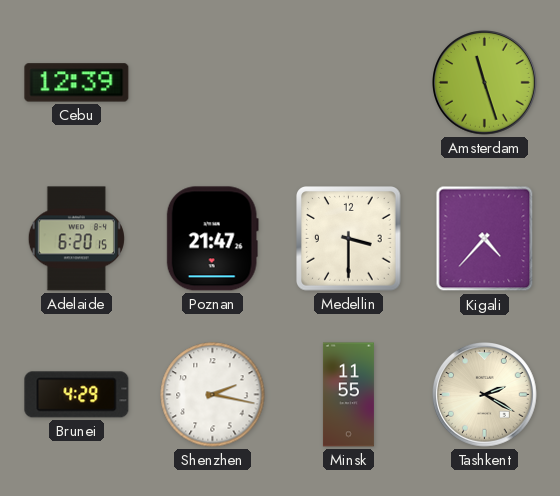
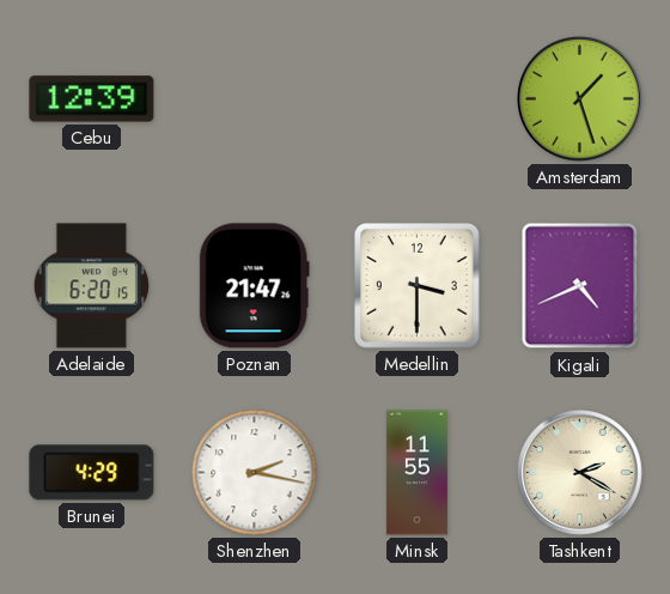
Amsterdam: 11:27 -> 1:27 (580, 99)
Kigali: 4:37 -> 4:41 (580, 286)
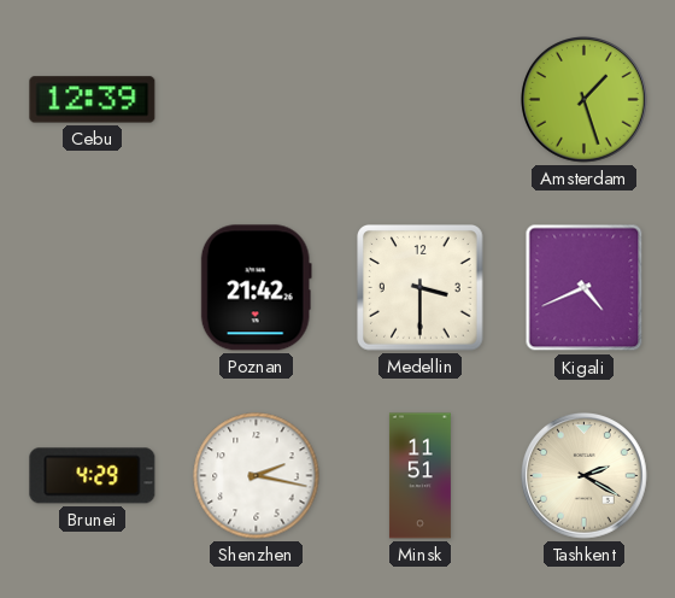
Adelaide: 6:20 -> none (91, 286)
Poznan: 21:47 -> 21:42 (256, 288)
Minsk: 11:55 -> 11:51 (419, 476)
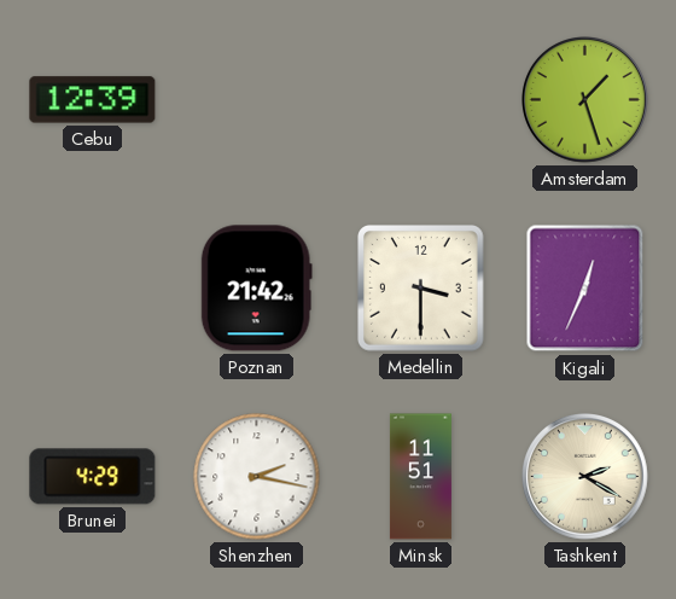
Kigali: 4:41 -> 12:34 (585, 289)
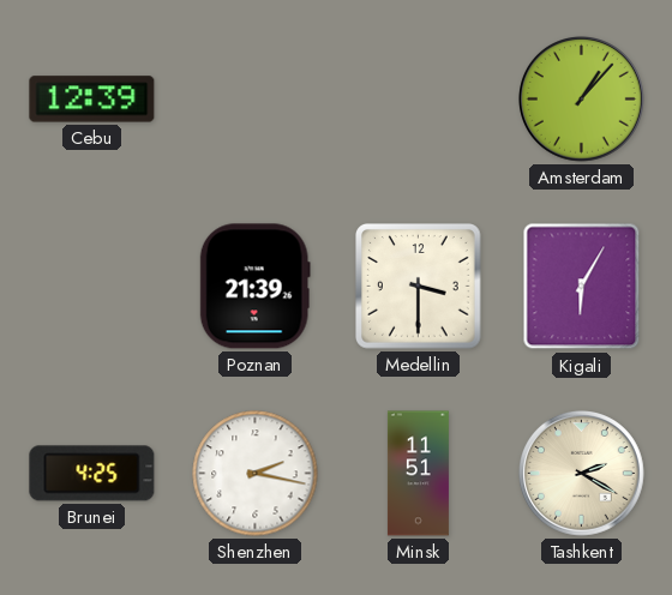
Amsterdam: 1:27 -> 1:07 (582, 100)
Poznan: 21:42 -> 21:39 (254, 287)
Kigali: 12:34 -> 6:05 (582, 287)
Brunei: 4:29 -> 4:25 (92, 474)
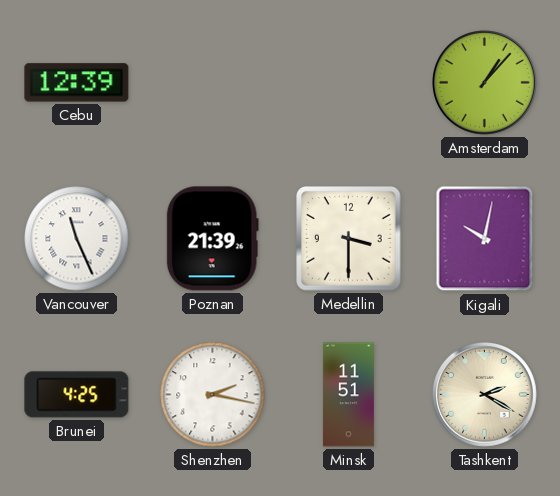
Vancouver: none -> 11:26 (77, 239)
Kigali: 6:05 -> 10:02 (485, 239)
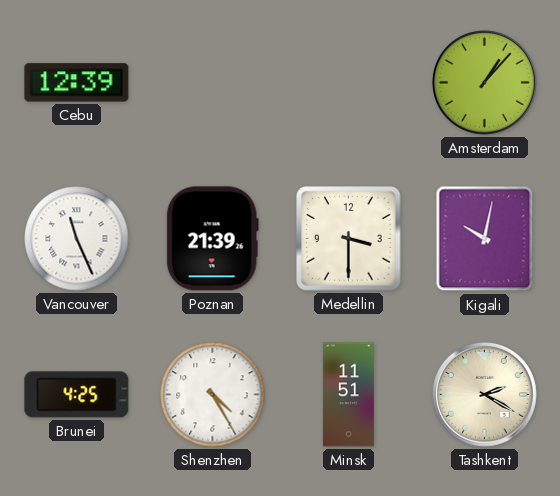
Shenzhen: 2:17 -> 4:25 (213, 395)
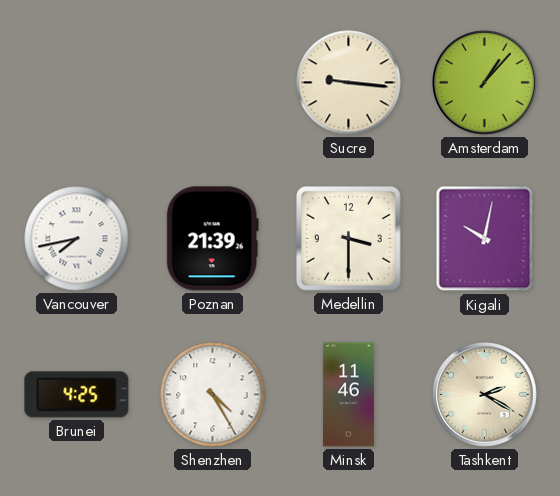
Cebu: 12:39 -> none (77, 83)
Sucre: none -> 9:16 (349, 83)
Vancouver: 11:26 -> 7:43 (77, 239)
Minsk: 11:51 -> 11:46 (348, 395)
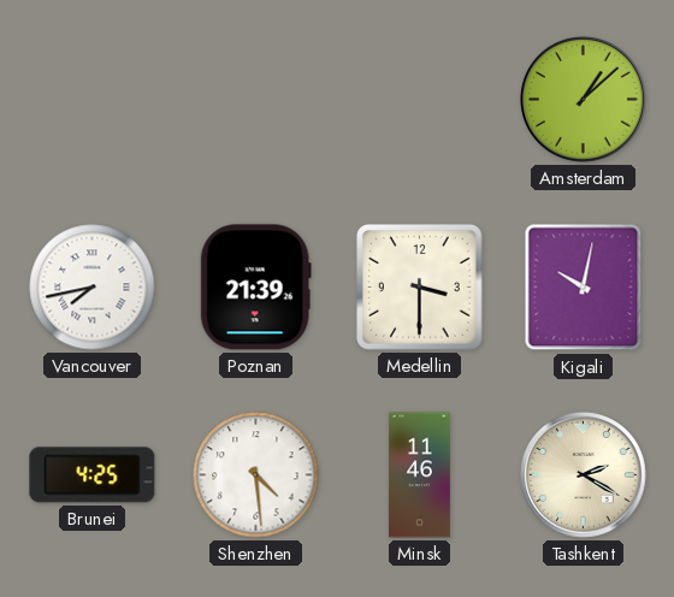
Sucre: 9:16 -> none (349, 83)
Amsterdam: 1:07 -> 1:08 (584, 100)
Shenzhen: 4:25 -> 4:29 (256, 475)
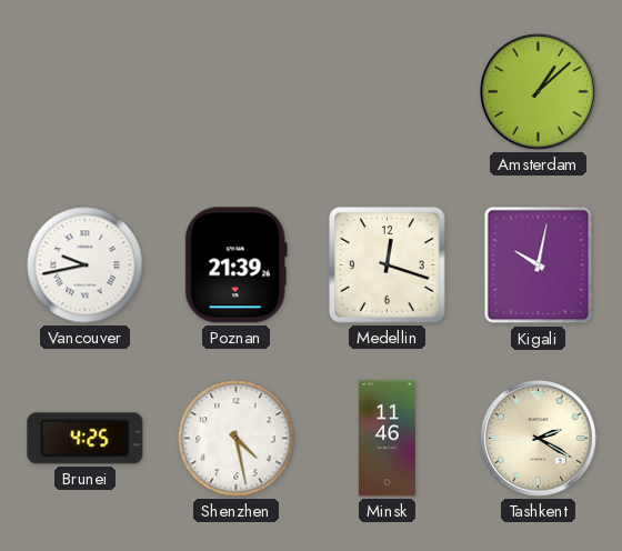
Vancouver: 7:43 -> 9:43 (86, 266)
Medellin: 3:30 -> 12:18 (388, 266)
Shenzhen: 4:29 -> 4:28 (237, 439)
